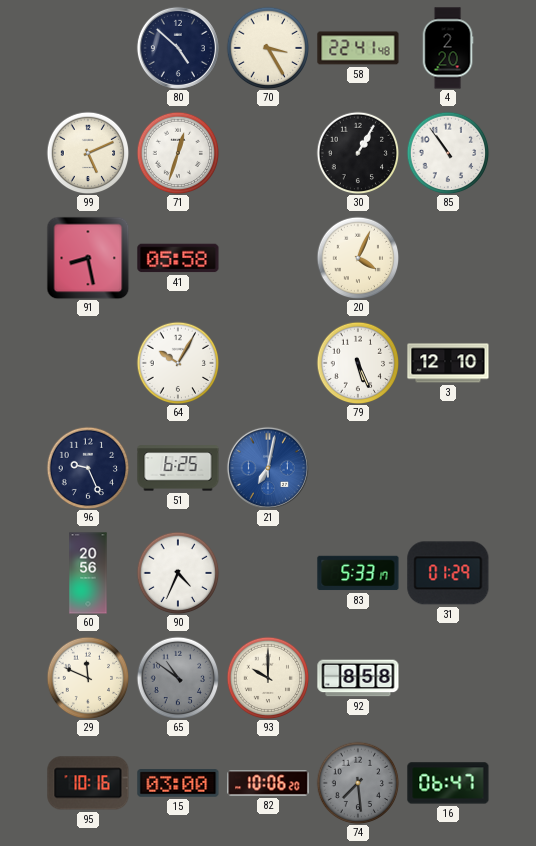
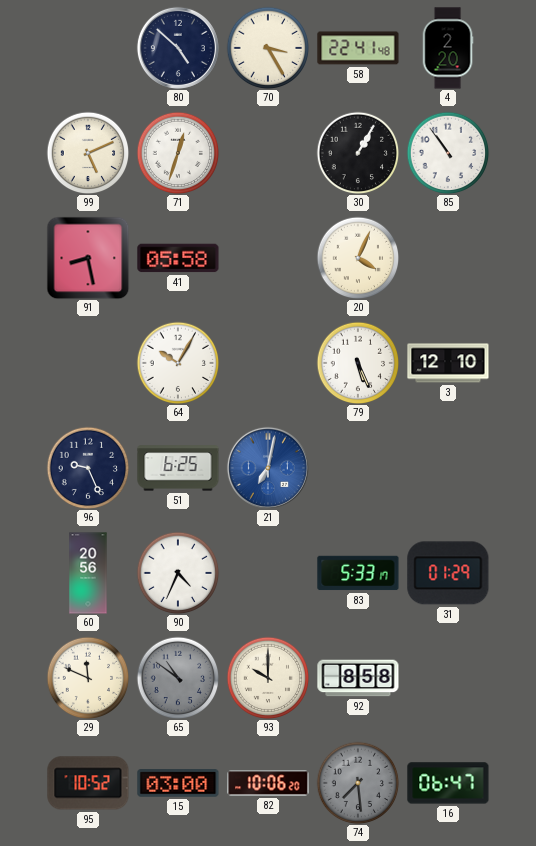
95: 10:16 -> 10:52 (88, 783)
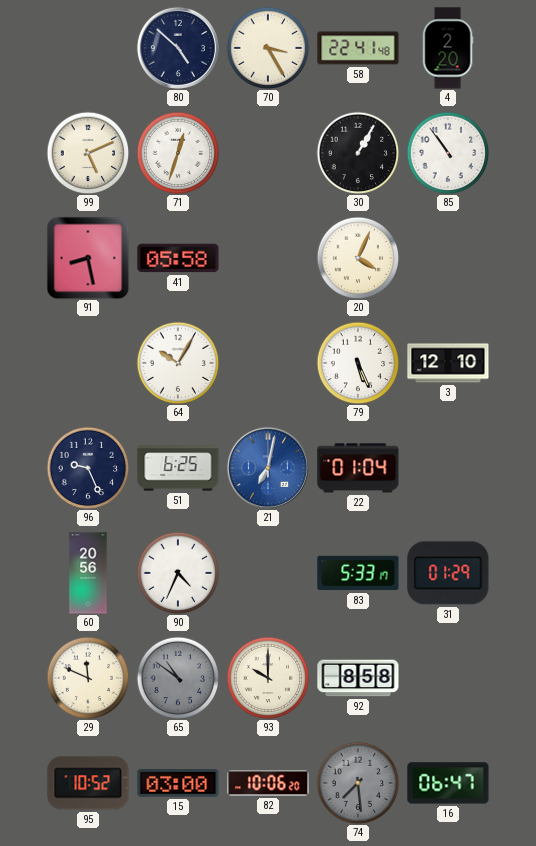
22: none -> 01:04 (358, 468)
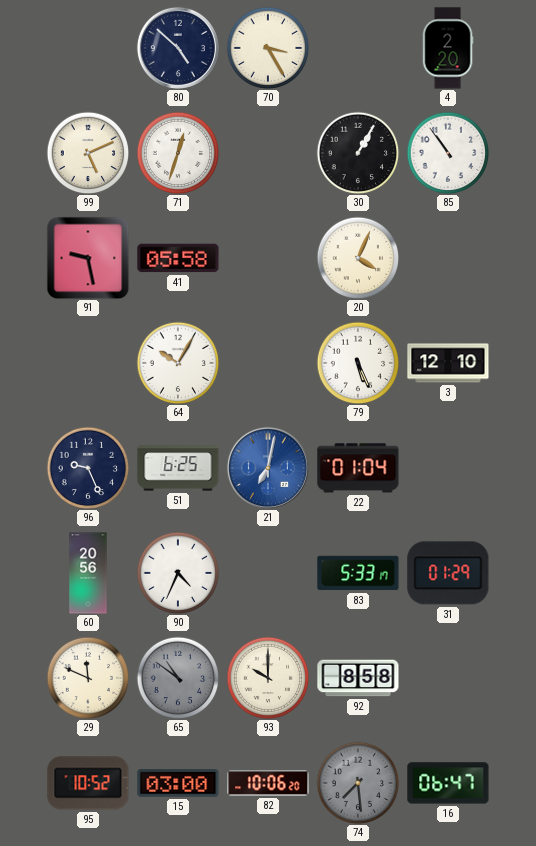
58: 22:41 -> none (358, 48)
91: 8:28 -> 9:28 (88, 258)
